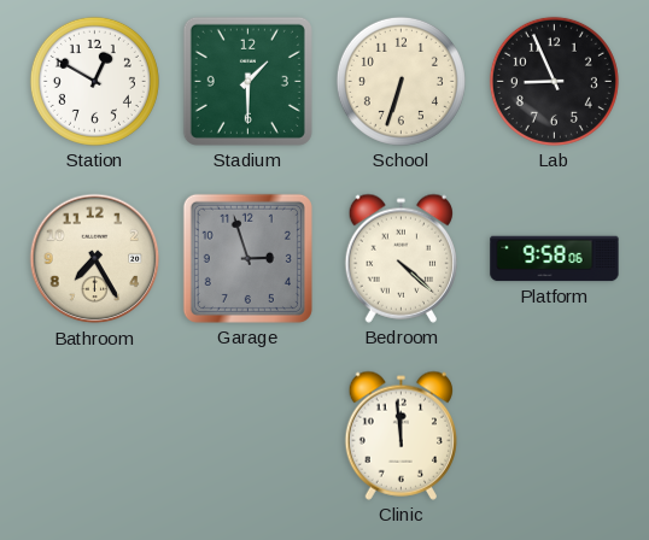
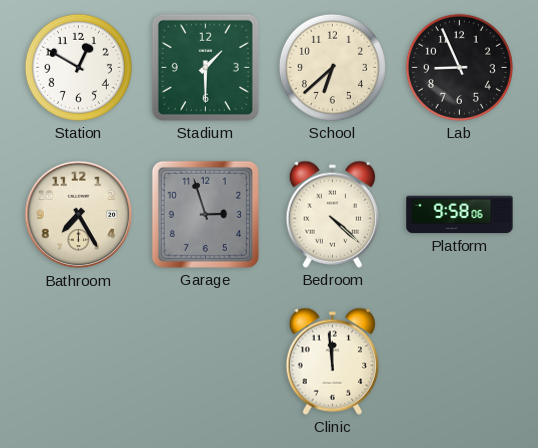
School: 6:33 -> 6:38 (332, 67)
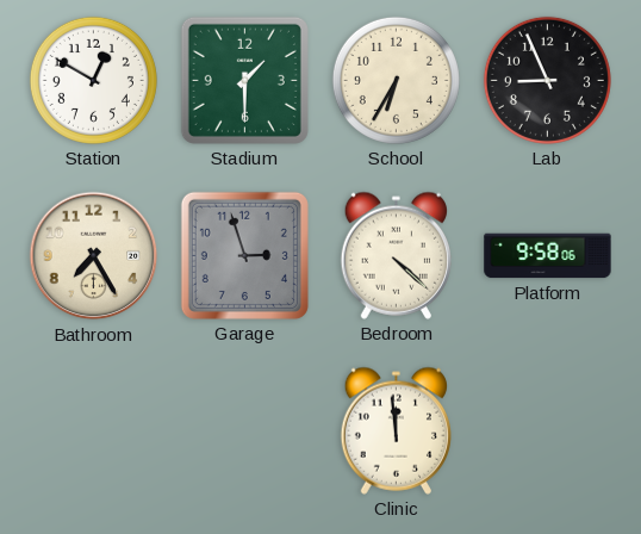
School: 6:38 -> 6:35 (396, 80)
